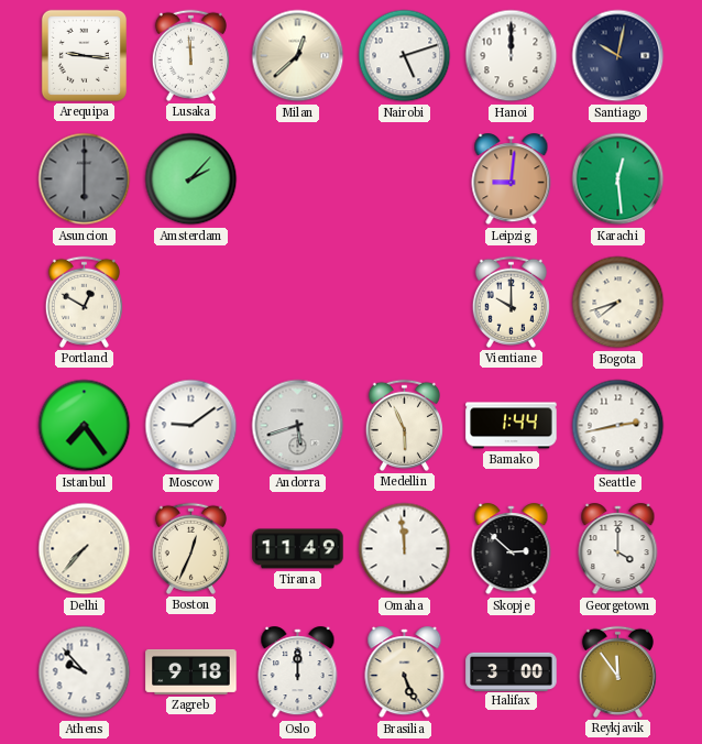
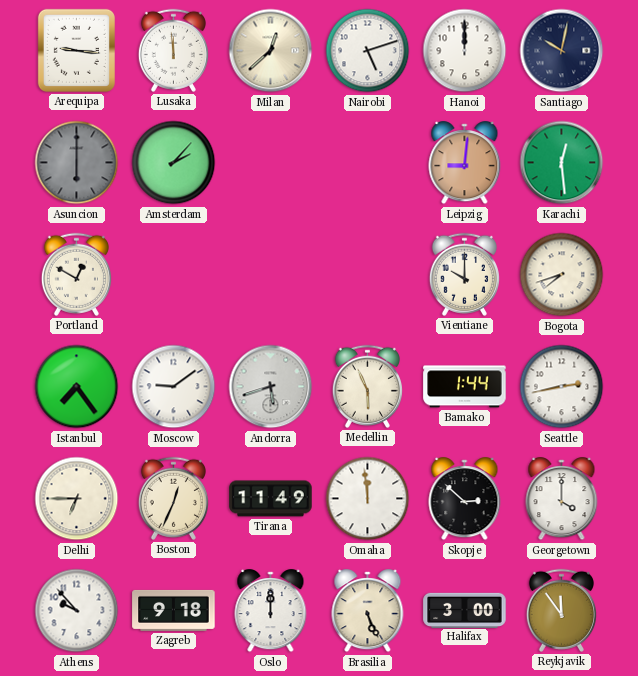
Delhi: 7:37 -> 6:45 (77, 499)
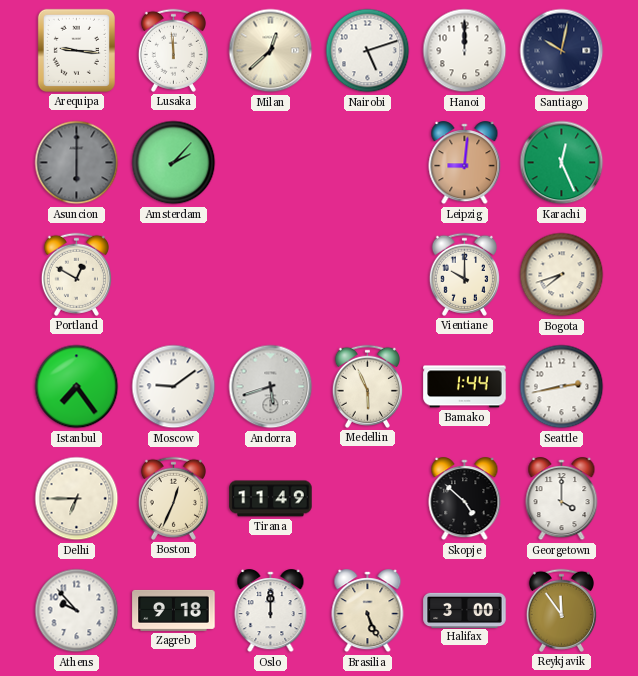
Karachi: 12:29 -> 12:26 (562, 163)
Omaha: 11:59 -> none (368, 499)
Skopje: 2:52 -> 4:52 (465, 499)
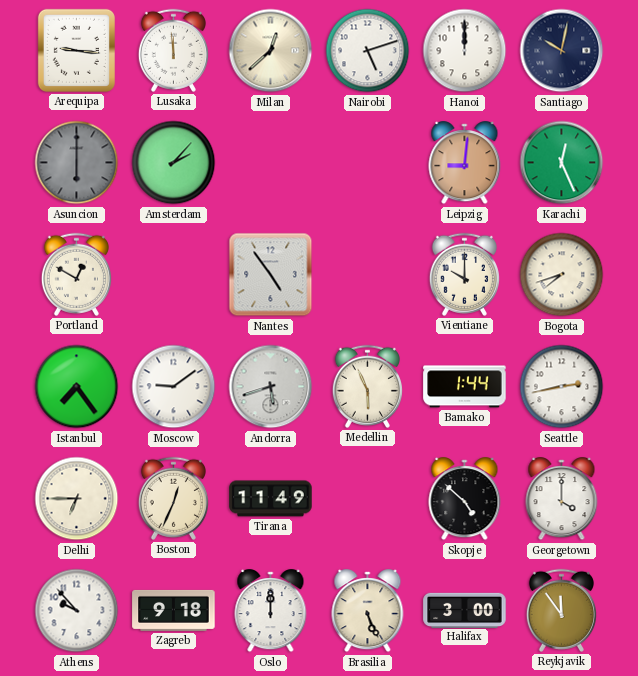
Nantes: none -> 4:54 (271, 275)
